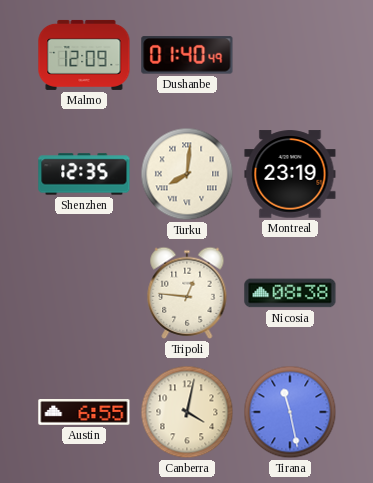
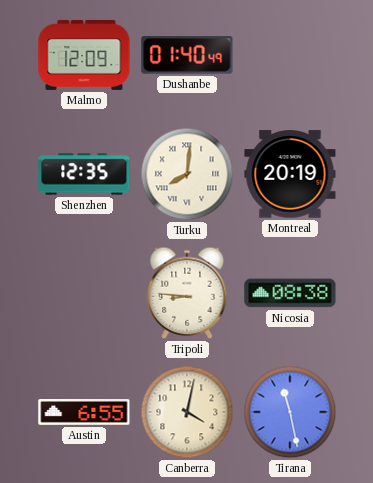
Montreal: 23:19 -> 20:19 (290, 174)
Tripoli: 12:46 -> 8:46 (187, 293)
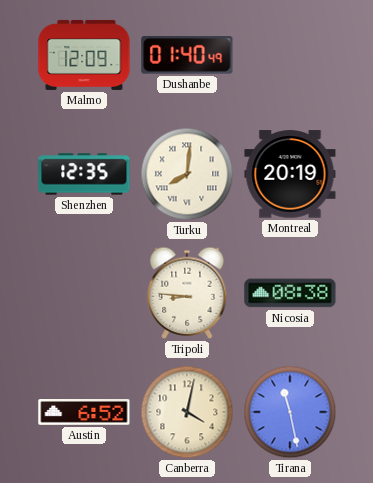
Austin: 6:55 -> 6:52 (84, 412)
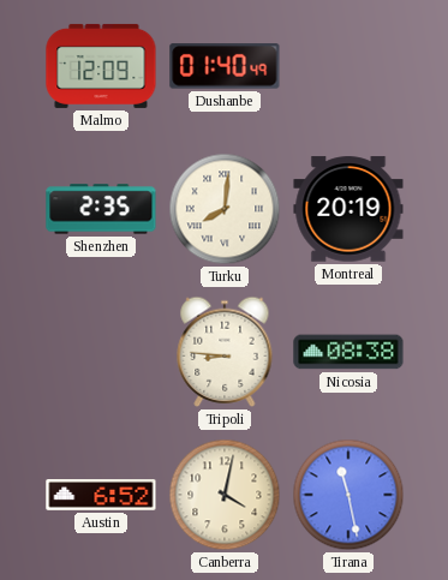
Shenzhen: 12:35 -> 2:35 (101, 209)
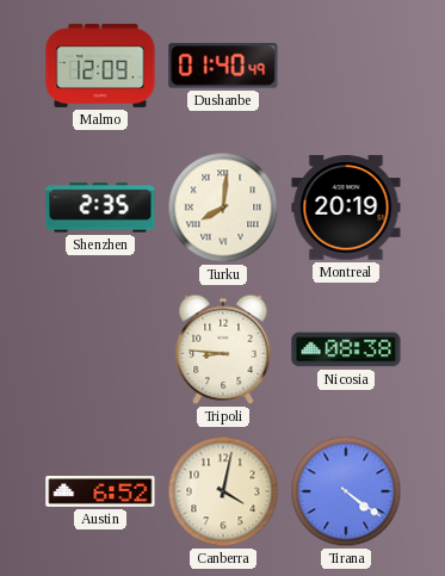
Tirana: 11:28 -> 4:21 (346, 491)
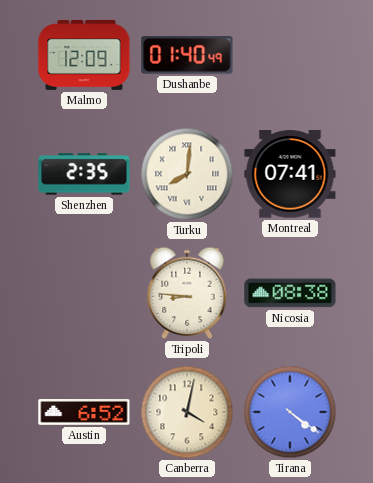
Montreal: 20:19 -> 07:41 (290, 174)
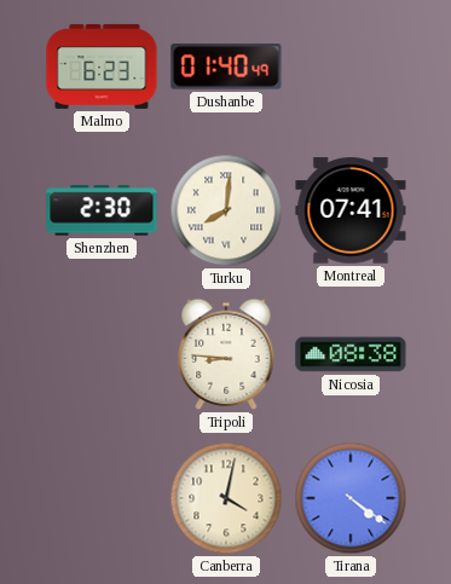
Malmo: 12:09 -> 6:23 (102, 67)
Shenzhen: 2:35 -> 2:30 (102, 210)
Austin: 6:52 -> none (84, 412)
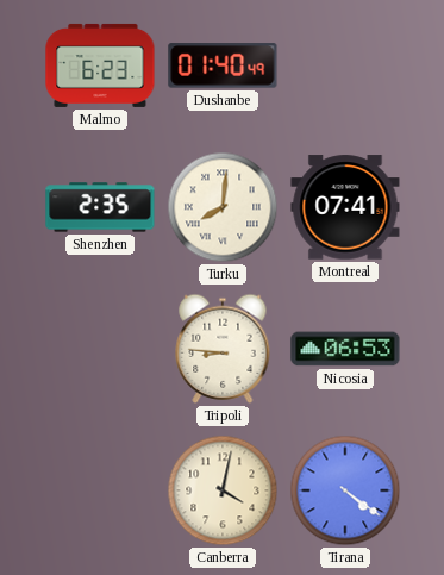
Shenzhen: 2:30 -> 2:35 (100, 207)
Nicosia: 08:38 -> 06:53 (345, 349)
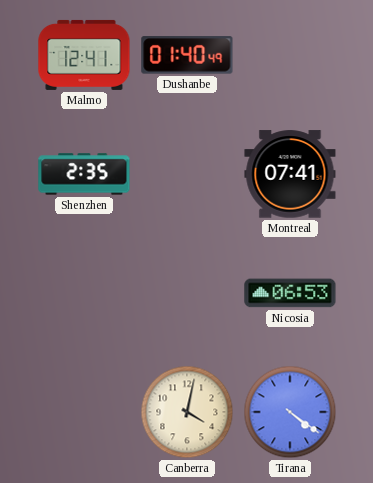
Malmo: 6:23 -> 12:41 (84, 55)
Turku: 8:01 -> none (223, 207)
Tripoli: 8:46 -> none (223, 349)
